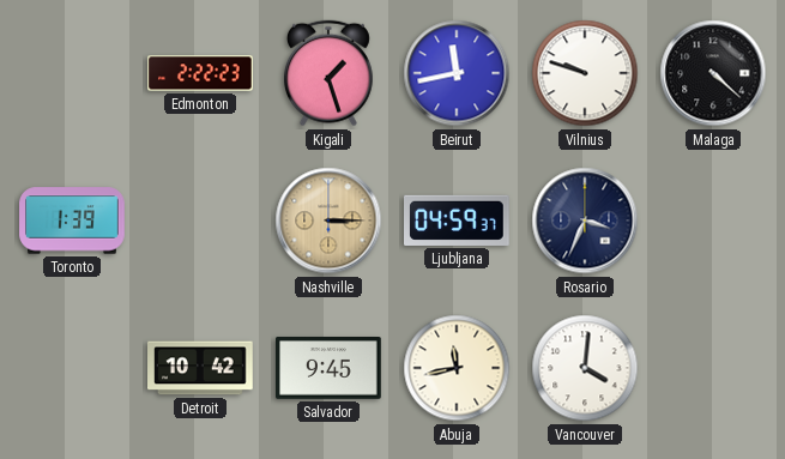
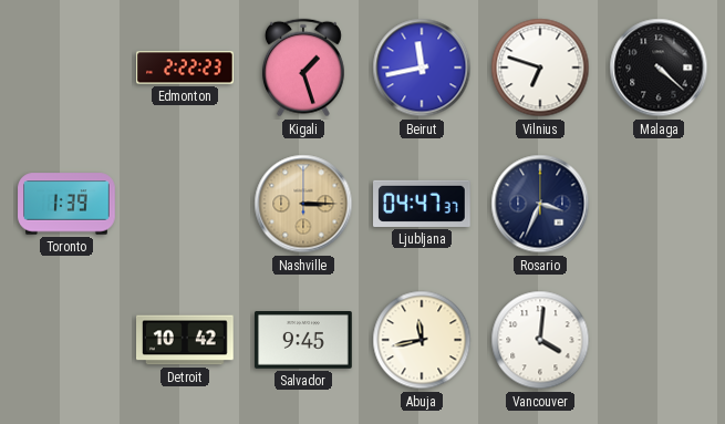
Vilnius: 9:48 -> 6:48 (540, 68)
Ljubljana: 04:59 -> 04:47 (423, 204)
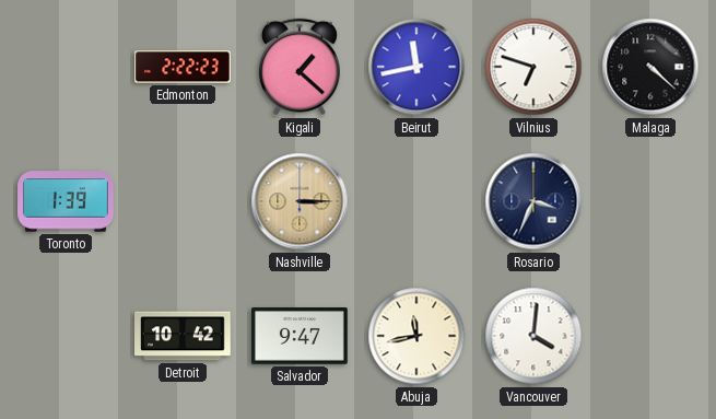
Kigali: 1:27 -> 1:22 (300, 67)
Ljubljana: 04:47 -> none (423, 204)
Salvador: 9:45 -> 9:47 (301, 337)
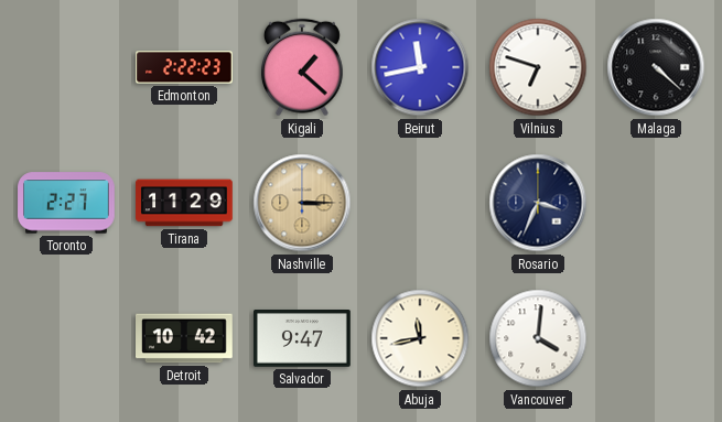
Toronto: 1:39 -> 2:27 (66, 203)
Tirana: none -> 11:29 (184, 203)
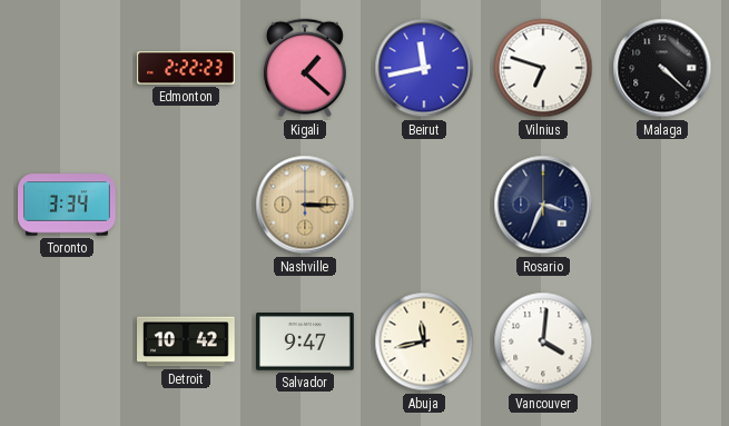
Toronto: 2:27 -> 3:34 (67, 205)
Tirana: 11:29 -> none (184, 203)
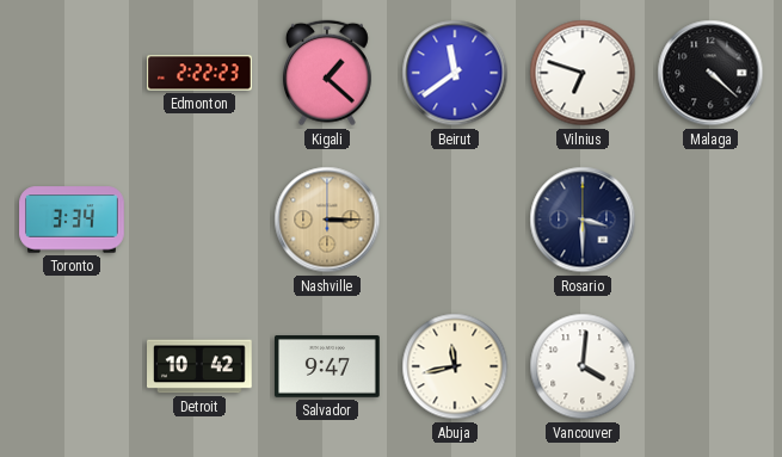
Beirut: 11:43 -> 11:39 (455, 73)
Rosario: 3:34 -> 3:30 (583, 220)
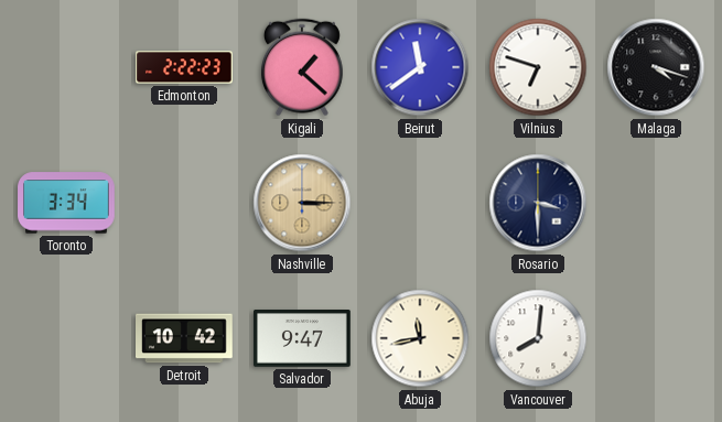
Malaga: 4:22 -> 4:18 (656, 67)
Vancouver: 4:01 -> 8:01 (538, 338)
